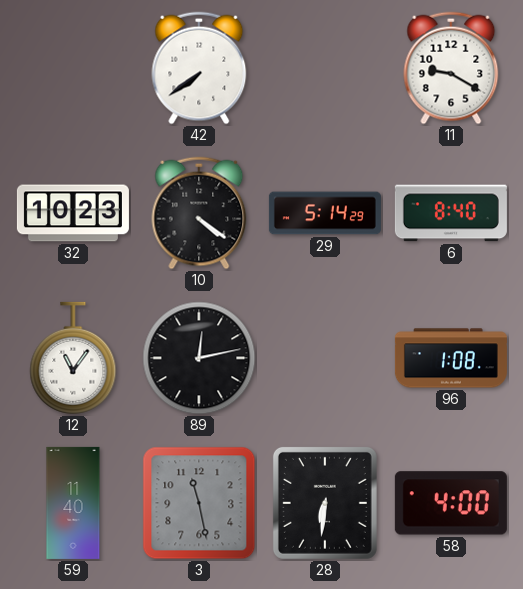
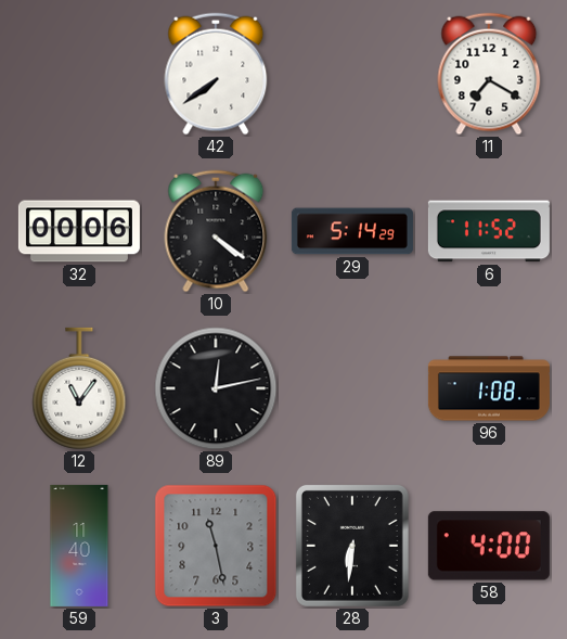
11: 9:20 -> 7:20 (489, 74)
32: 10:23 -> 00:06 (79, 231)
6: 8:40 -> 11:52 (489, 231)
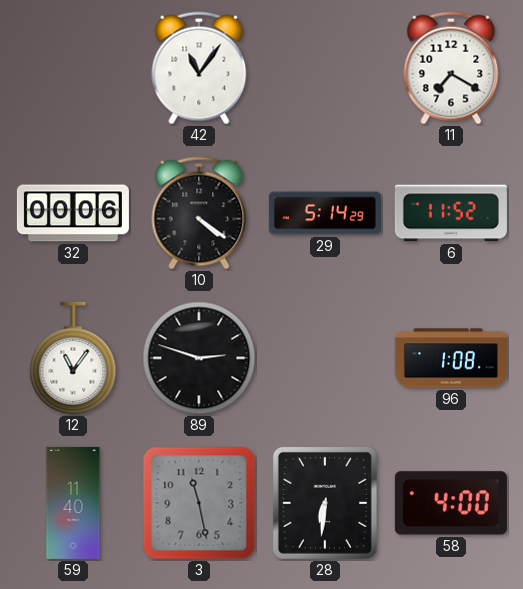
42: 7:39 -> 11:06 (199, 68)
89: 12:13 -> 2:48 (199, 358)
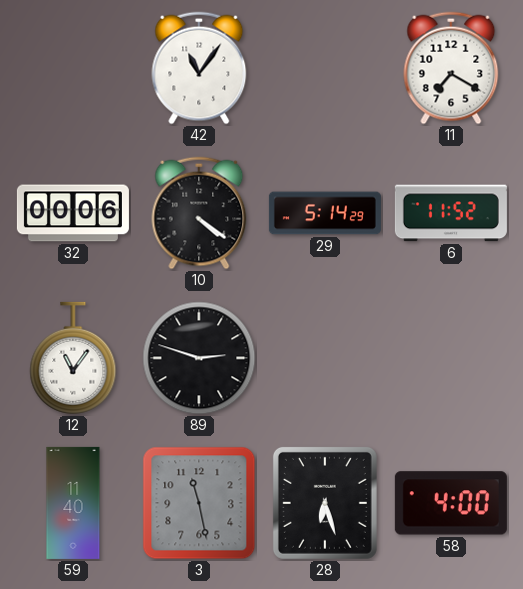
96: 1:08 -> none (451, 358)
28: 6:31 -> 6:27 (325, 503)
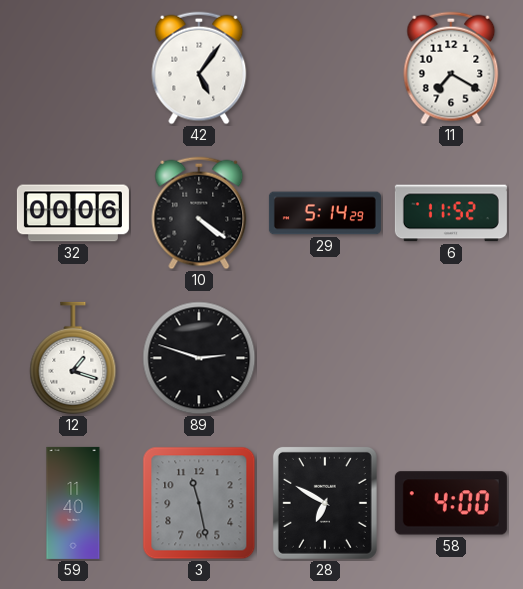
42: 11:06 -> 5:06 (199, 68)
12: 11:06 -> 1:18 (73, 358)
28: 6:27 -> 6:50 (325, 503)
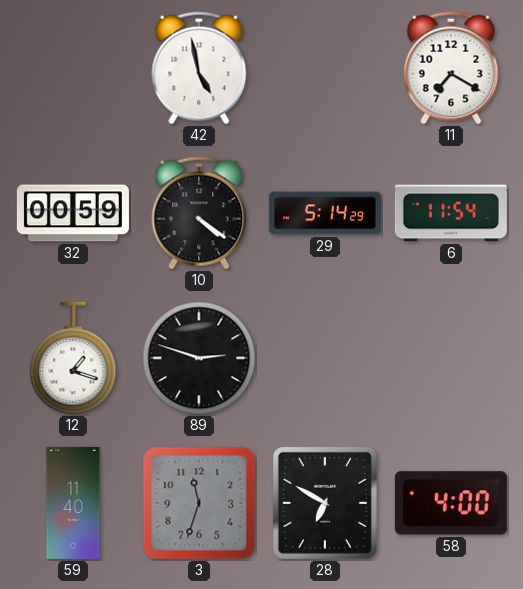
42: 5:06 -> 4:58 (199, 68)
32: 00:06 -> 00:59 (73, 213)
6: 11:52 -> 11:54 (451, 213)
3: 11:28 -> 11:33 (199, 503)
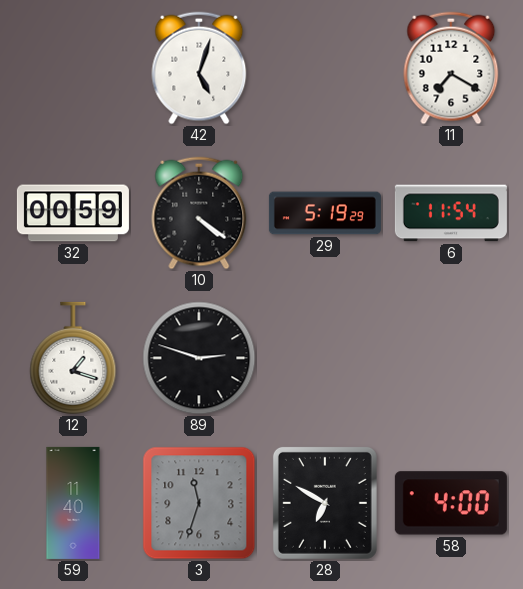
42: 4:58 -> 5:03 (199, 68)
29: 5:14 -> 5:19 (325, 213)
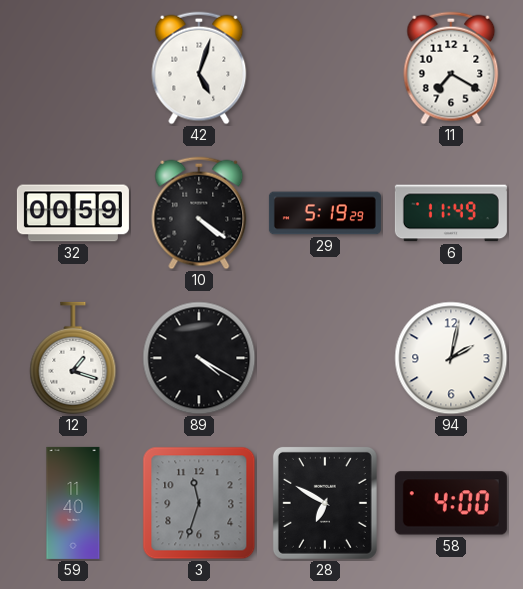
6: 11:54 -> 11:49 (451, 213)
89: 2:48 -> 4:20 (199, 358)
94: none -> 2:02 (451, 358)
